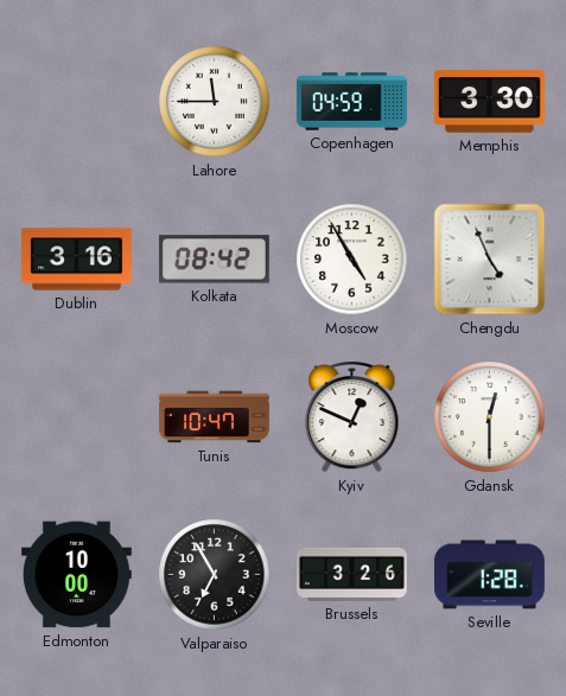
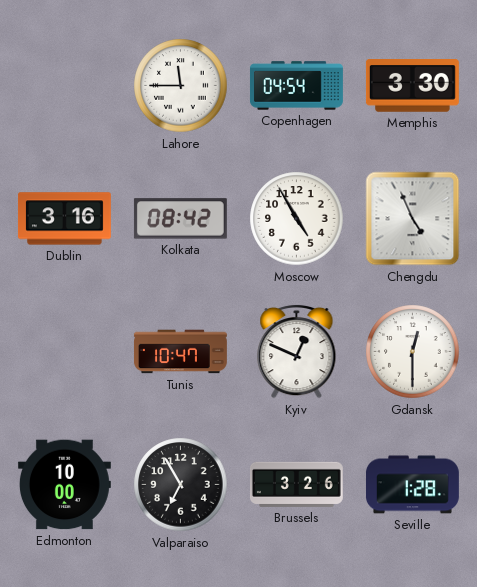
Copenhagen: 04:59 -> 04:54 (297, 86)
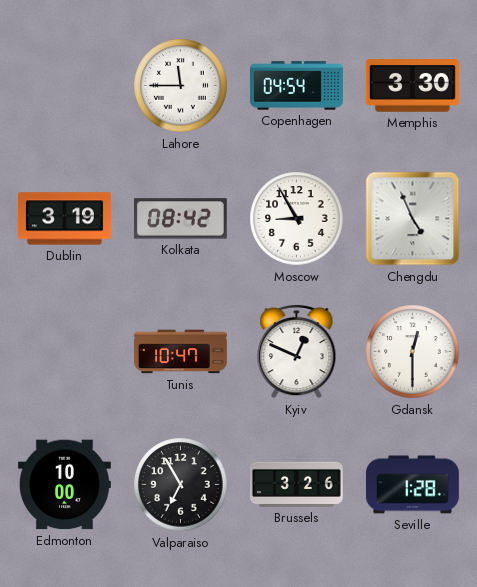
Dublin: 3:16 -> 3:19 (64, 219)
Moscow: 4:55 -> 8:55 (297, 219)
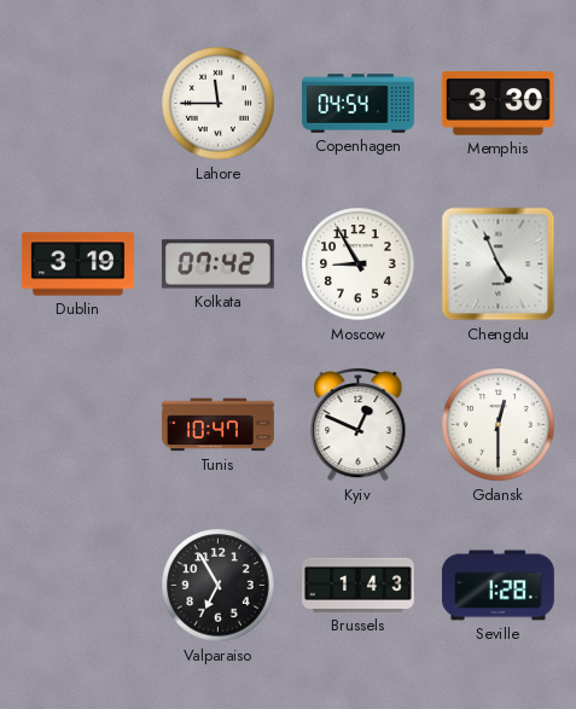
Kolkata: 08:42 -> 07:42 (217, 265)
Edmonton: 10:00 -> none (64, 485)
Brussels: 3:26 -> 1:43 (357, 585)
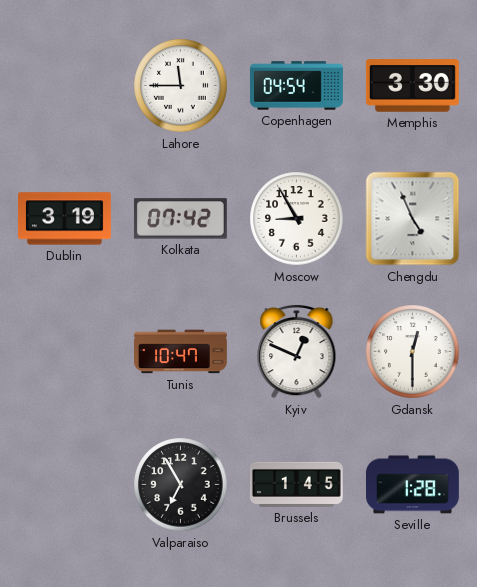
Brussels: 1:43 -> 1:45 (296, 484)
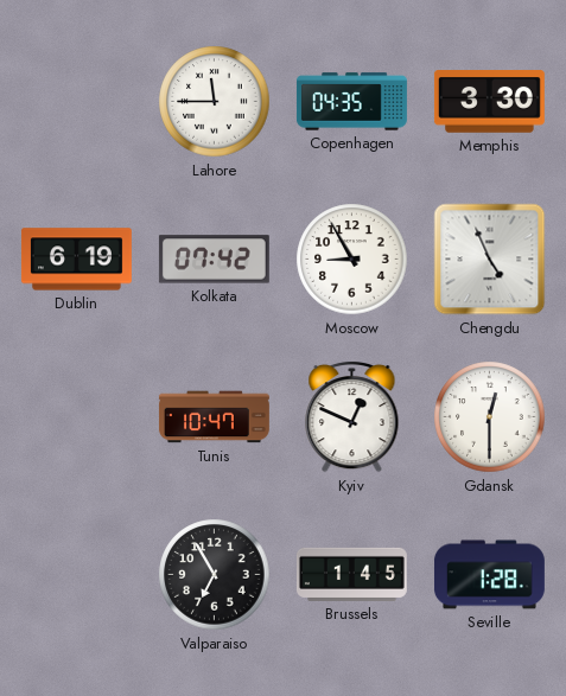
Copenhagen: 04:54 -> 04:35 (352, 102)
Dublin: 3:19 -> 6:19 (76, 260)
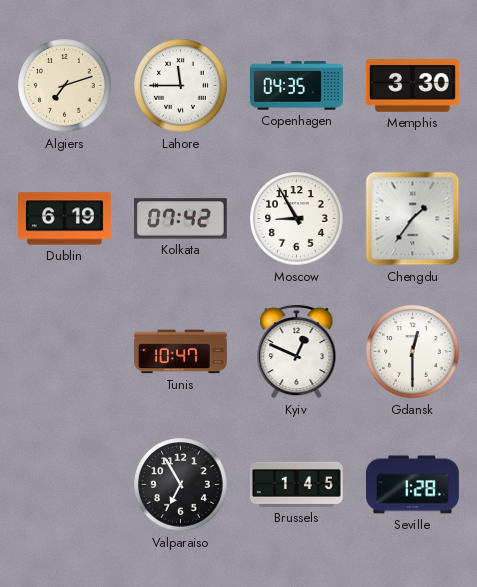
Algiers: none -> 7:12 (65, 86)
Chengdu: 4:56 -> 1:36 (413, 219)
